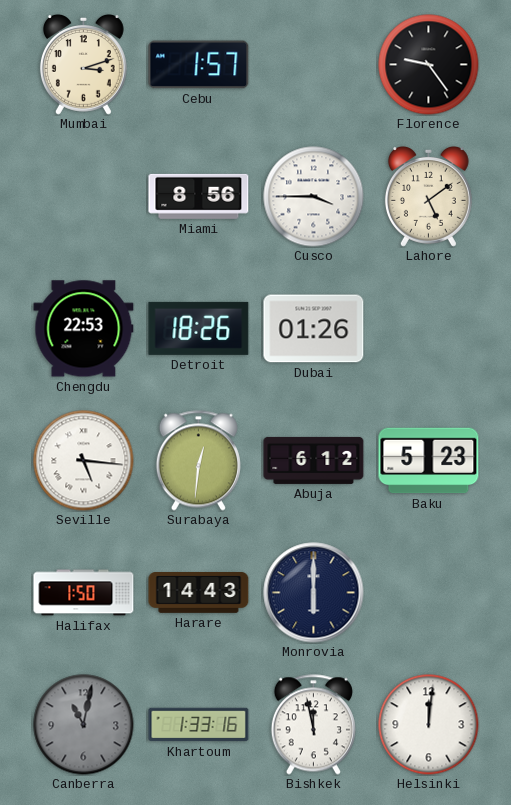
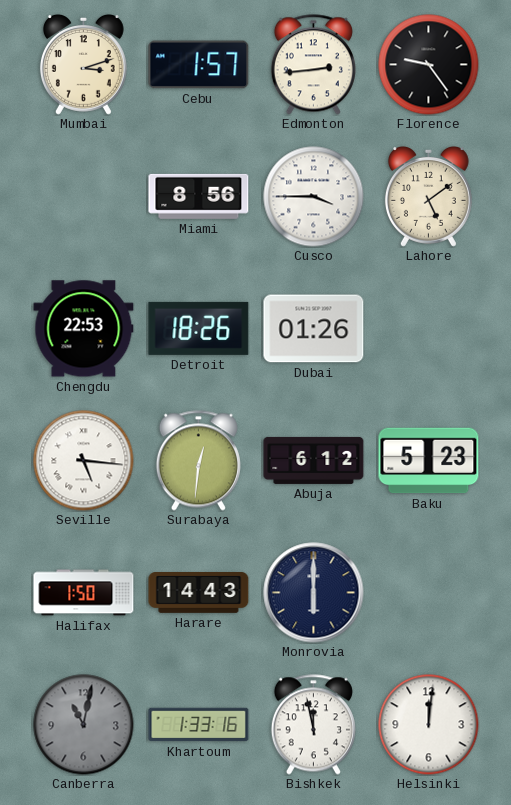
Edmonton: none -> 2:44 (313, 65)
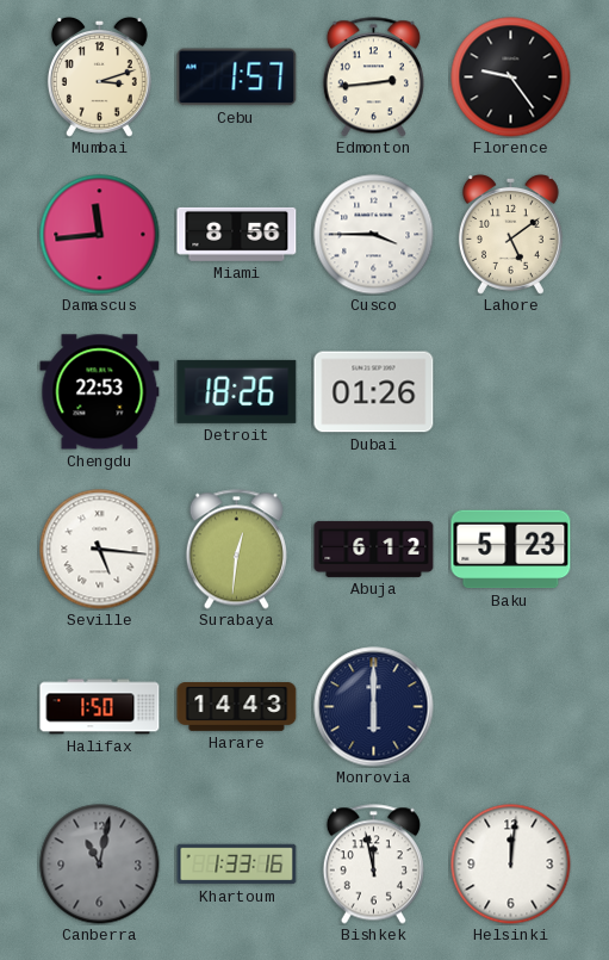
Damascus: none -> 11:44 (100, 235)
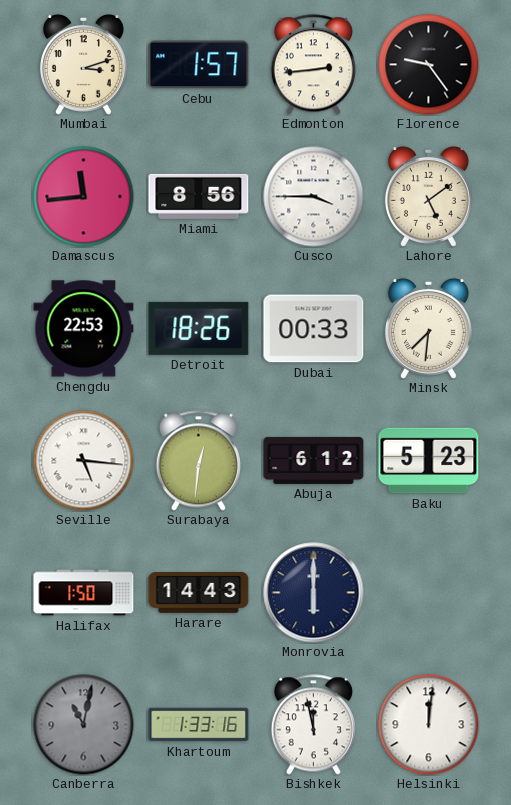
Dubai: 01:26 -> 00:33 (314, 329)
Minsk: none -> 7:31 (428, 328)
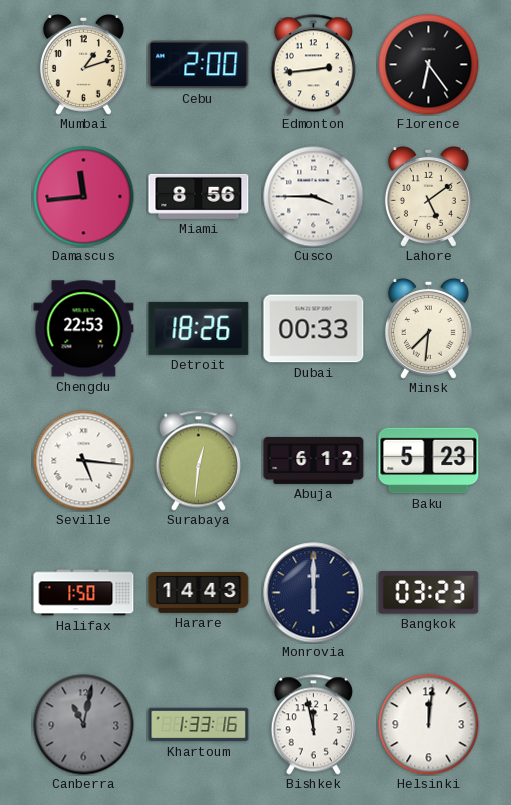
Mumbai: 3:12 -> 1:12 (83, 64)
Cebu: 1:57 -> 2:00 (199, 65)
Florence: 9:24 -> 6:24 (429, 65)
Bangkok: none -> 03:23 (429, 593)
